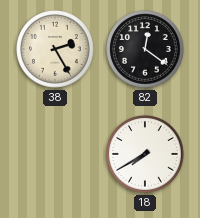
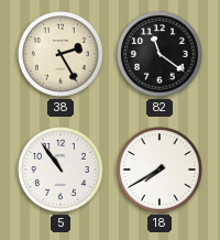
82: 12:21 -> 11:21 (161, 55)
5: none -> 10:54 (62, 171)
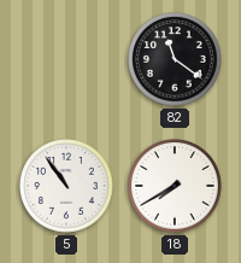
38: 2:25 -> none (62, 55)
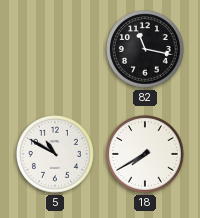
82: 11:21 -> 11:17 (146, 50)
5: 10:54 -> 10:50 (56, 155)
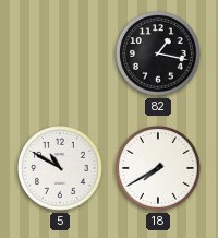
82: 11:17 -> 1:17 (159, 55)
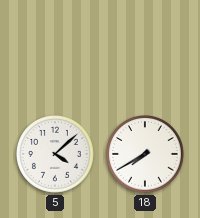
82: 1:17 -> none (159, 55)
5: 10:50 -> 4:08 (56, 155)
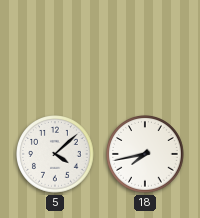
18: 7:40 -> 7:43 (146, 155)
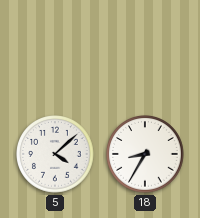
18: 7:43 -> 8:35 (146, 155)
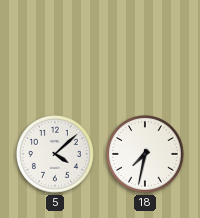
18: 8:35 -> 7:32 (146, 155)
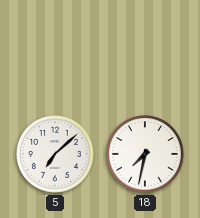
5: 4:08 -> 7:08 (56, 155)
